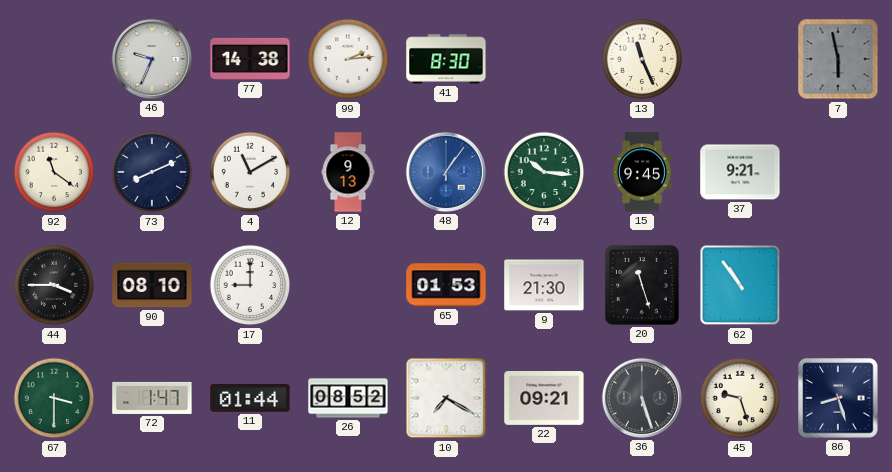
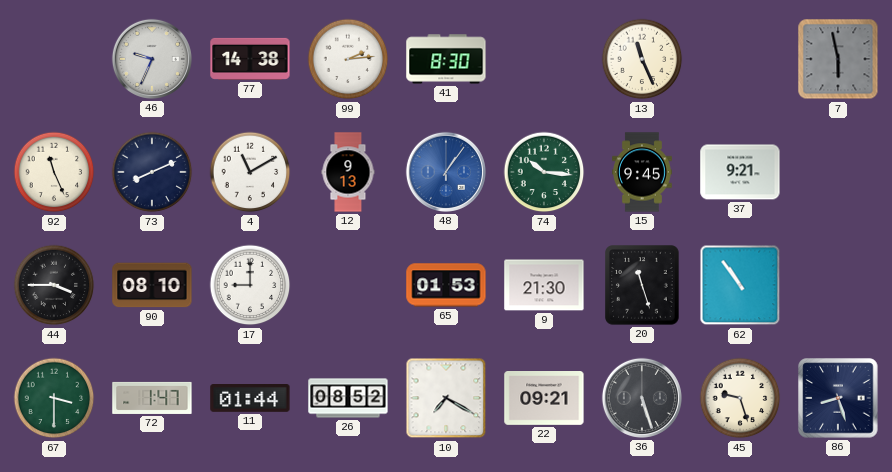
92: 11:21 -> 11:26 (54, 172)
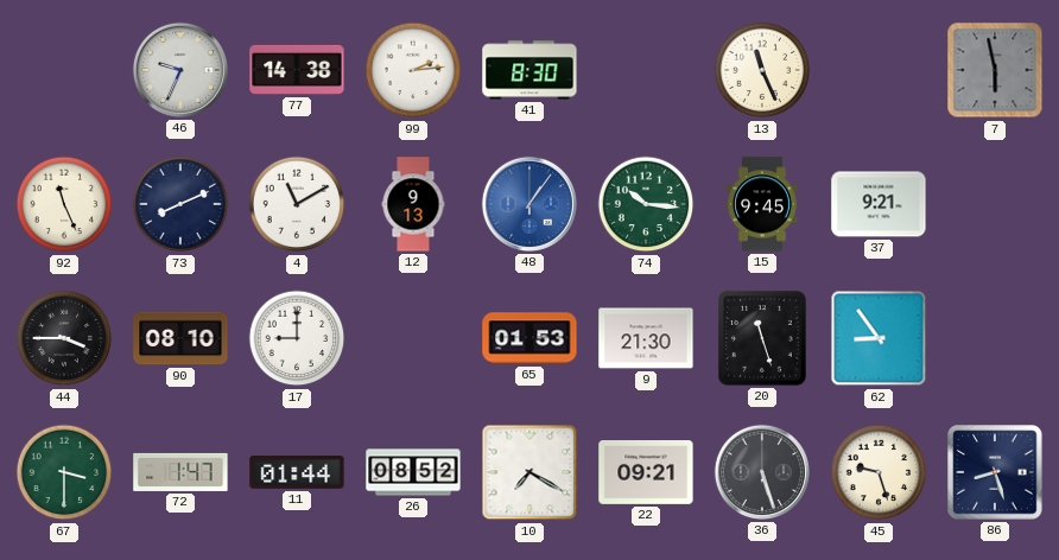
62: 10:54 -> 8:54 (879, 338)
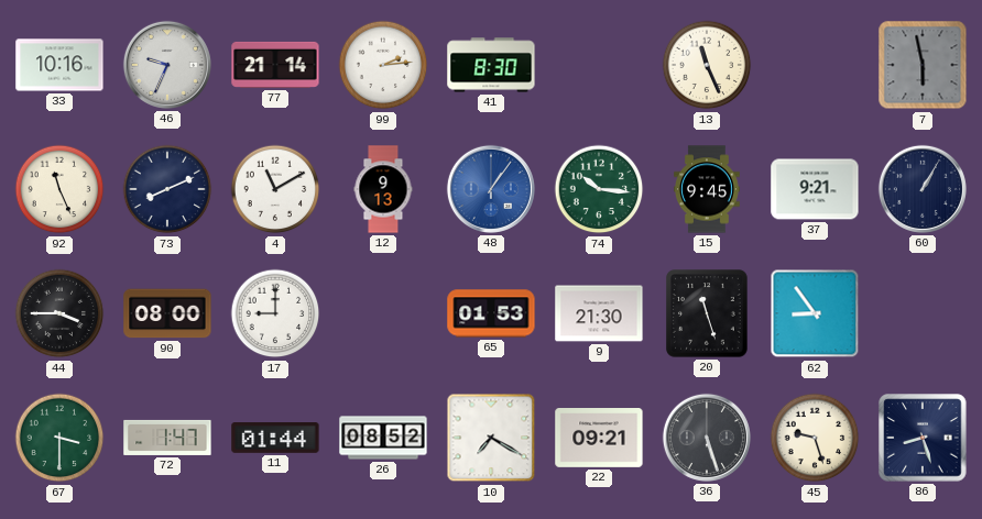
33: none -> 10:16 (59, 65)
77: 14:38 -> 21:14 (275, 65)
60: none -> 1:05 (923, 189)
90: 08:10 -> 08:00 (167, 313)
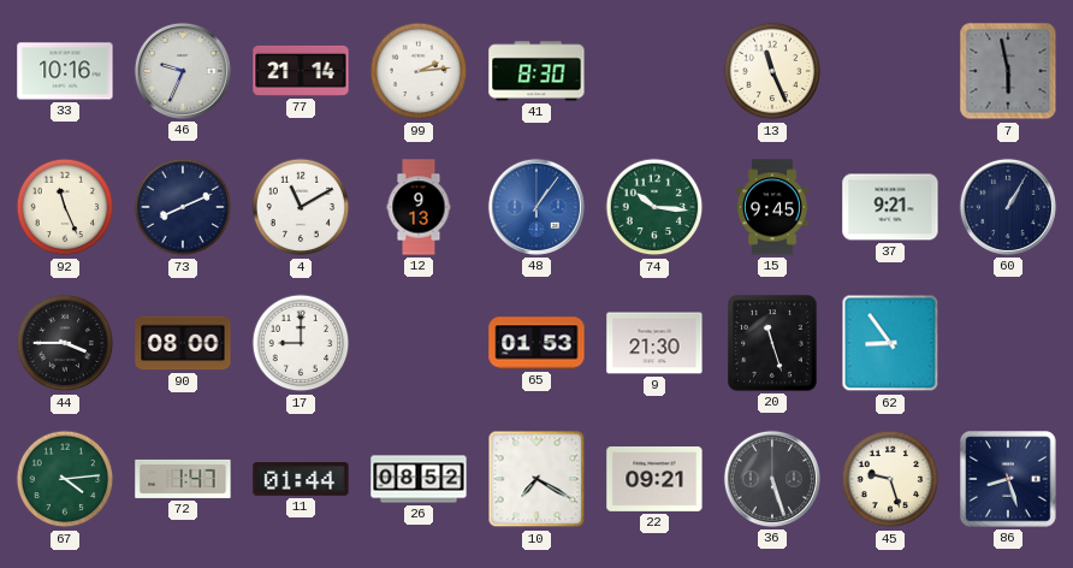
67: 3:30 -> 4:14 (65, 479)
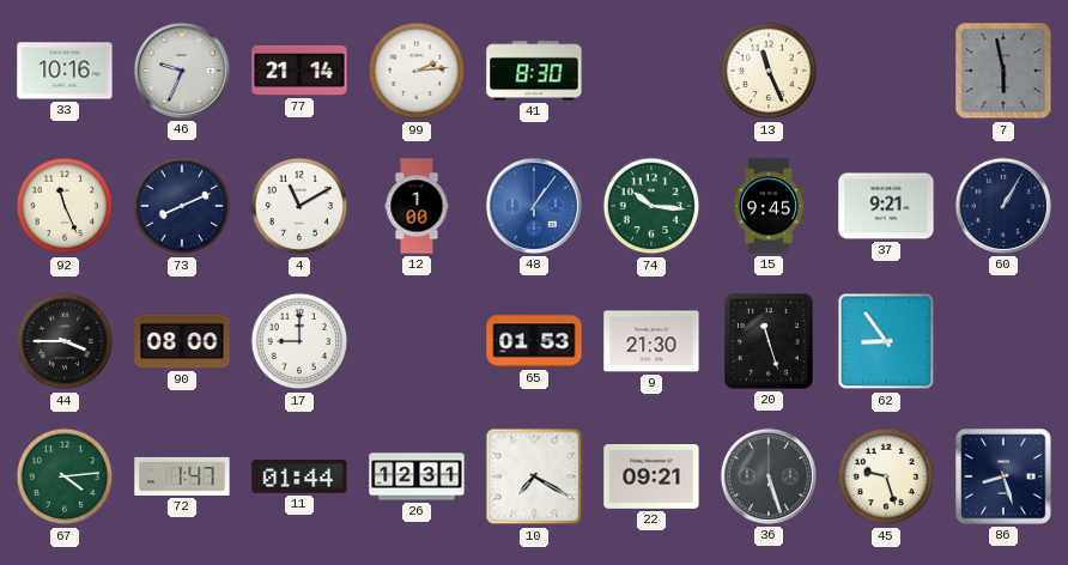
12: 9:13 -> 1:00 (417, 206)
26: 08:52 -> 12:31 (417, 476)
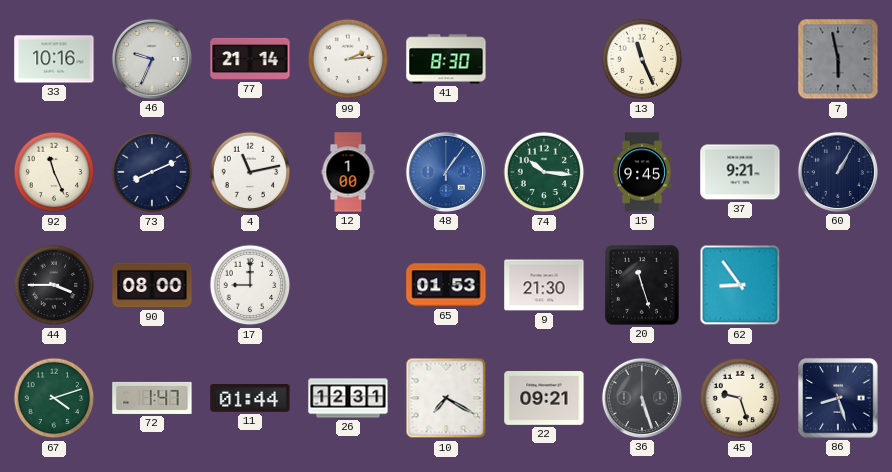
4: 11:10 -> 11:13 (250, 172)
67: 4:14 -> 4:12 (54, 398)
